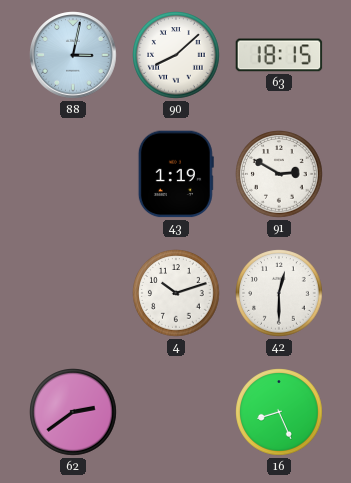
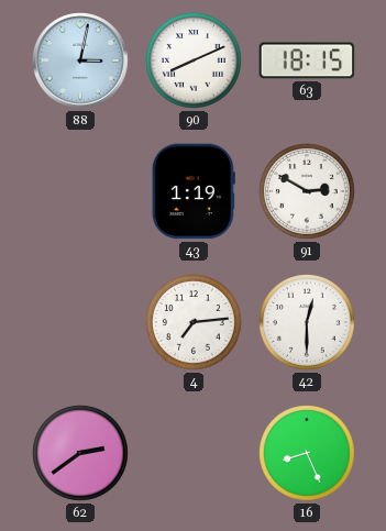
90: 8:08 -> 8:11 (194, 60)
4: 10:12 -> 7:14 (194, 322)
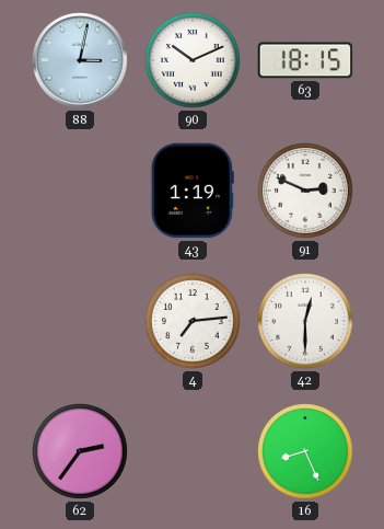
90: 8:11 -> 10:11 (193, 60)
91: 2:50 -> 2:49 (305, 191)
62: 2:39 -> 2:36 (80, 451)
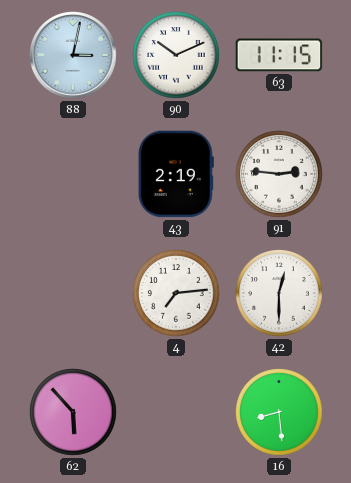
63: 18:15 -> 11:15 (279, 55)
43: 1:19 -> 2:19 (176, 174)
91: 2:49 -> 2:46 (279, 174)
62: 2:36 -> 5:53 (73, 412)
16: 8:26 -> 8:29 (279, 412)
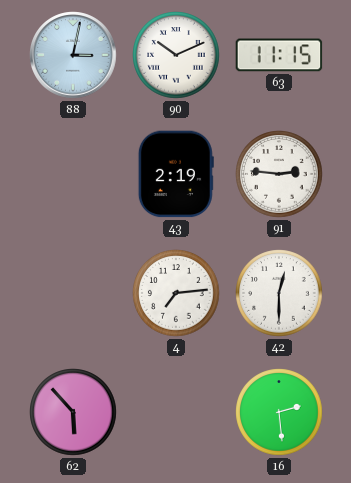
16: 8:29 -> 2:29 (279, 412)
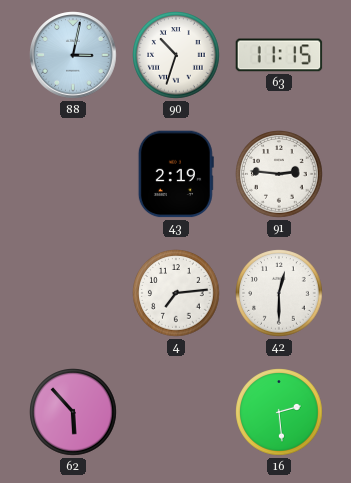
90: 10:11 -> 10:33 (176, 55)
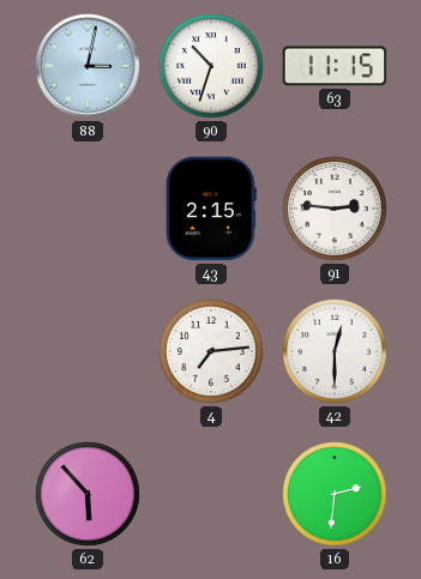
43: 2:19 -> 2:15 (211, 209)
16: 2:29 -> 2:31 (335, 494)
